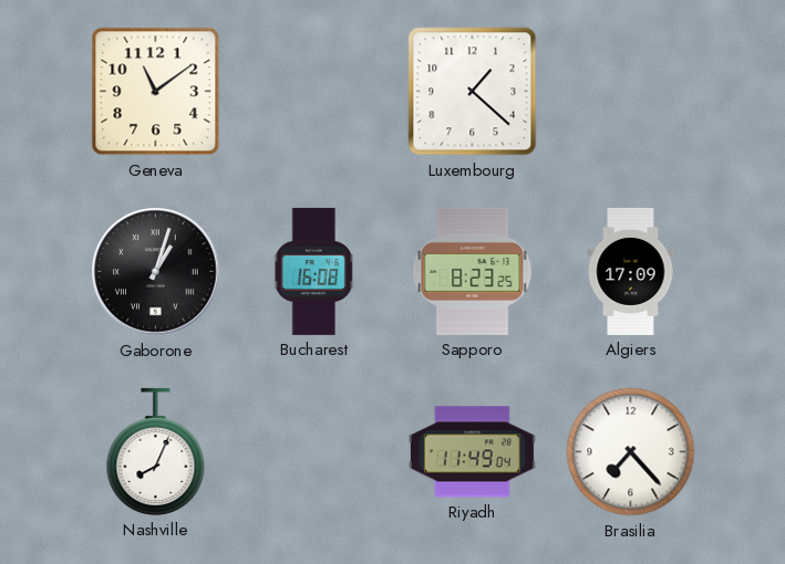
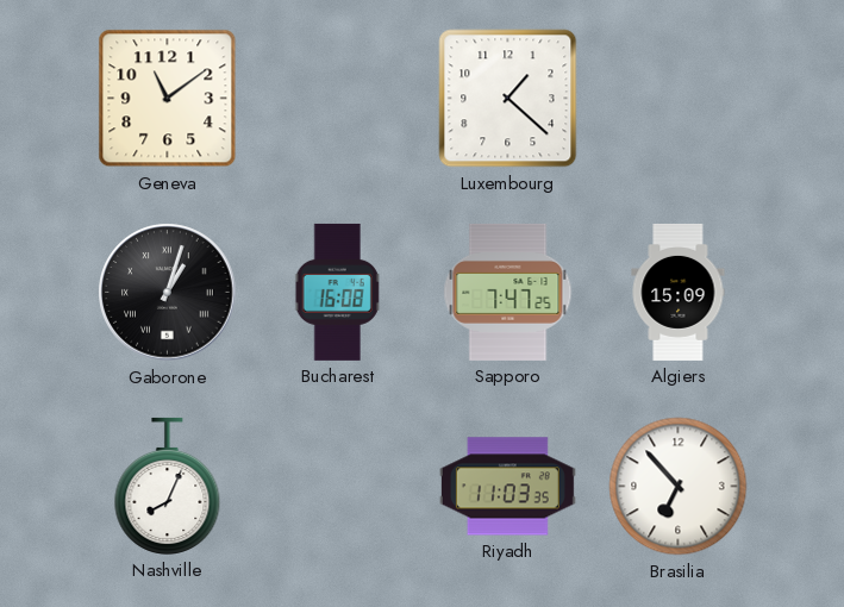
Sapporo: 8:23 -> 7:47 (508, 292)
Algiers: 17:09 -> 15:09 (679, 292)
Riyadh: 11:49 -> 11:03 (507, 487)
Brasilia: 7:23 -> 6:53 (679, 487)
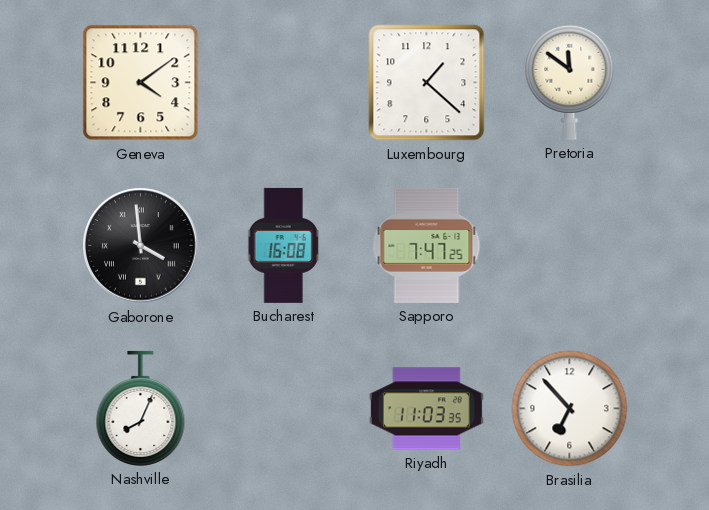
Geneva: 11:09 -> 4:09 (141, 83)
Pretoria: none -> 11:51 (570, 82)
Gaborone: 1:03 -> 3:59 (141, 246)
Algiers: 15:09 -> none (679, 292)
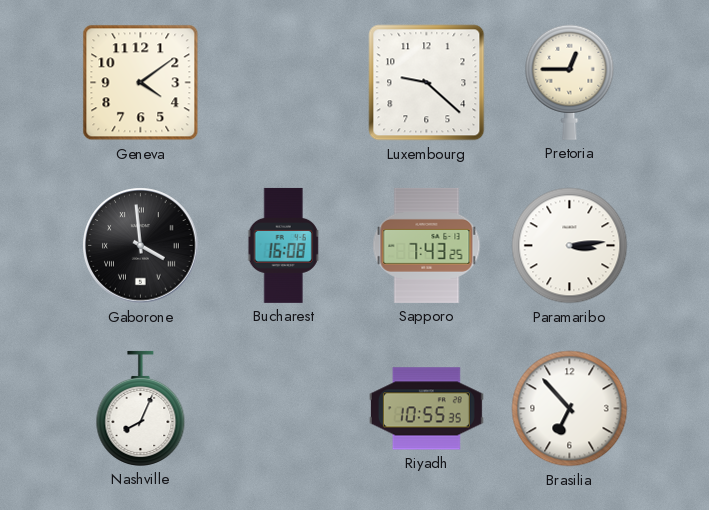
Luxembourg: 1:22 -> 9:22 (427, 83)
Pretoria: 11:51 -> 12:45 (570, 82)
Sapporo: 7:47 -> 7:43 (427, 245)
Paramaribo: none -> 3:14 (570, 246)
Riyadh: 11:03 -> 10:55 (426, 409)
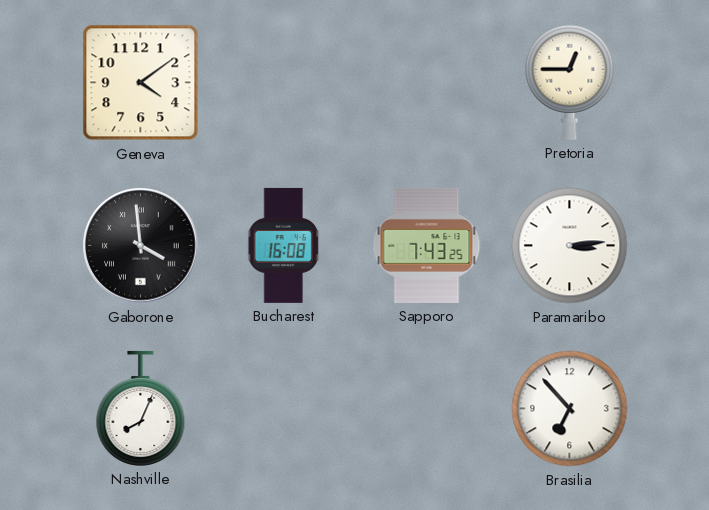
Luxembourg: 9:22 -> none (427, 83)
Riyadh: 10:55 -> none (426, 409)
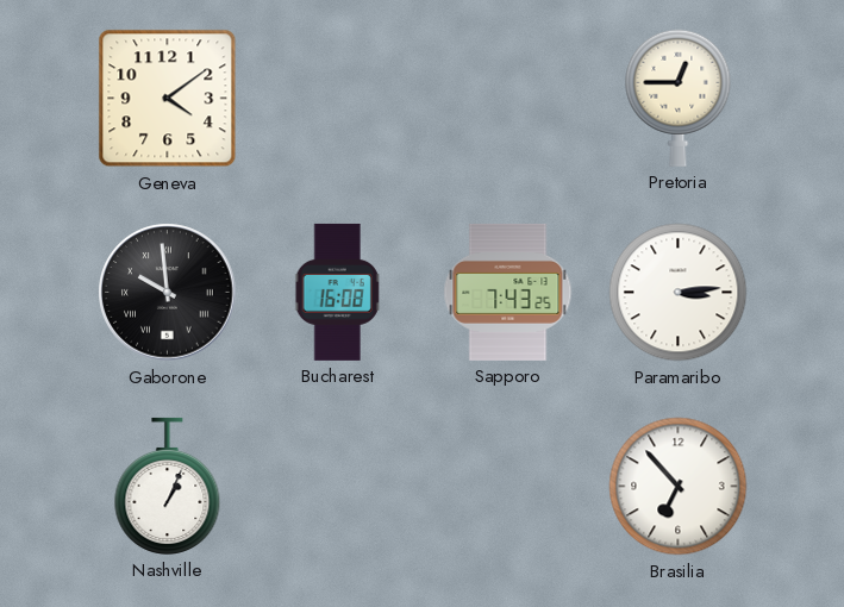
Gaborone: 3:59 -> 9:59 (168, 293)
Nashville: 8:04 -> 1:04 (168, 486)
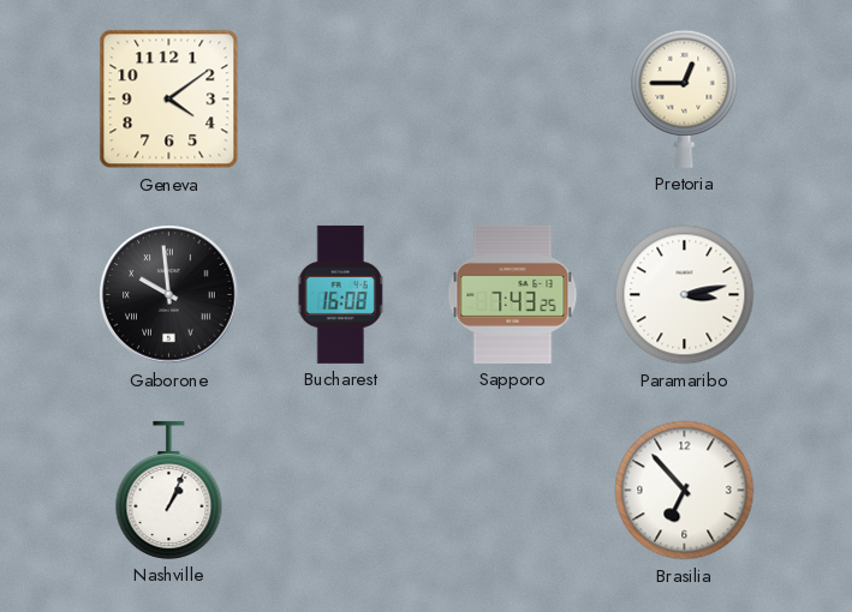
Paramaribo: 3:14 -> 3:13 (685, 295)
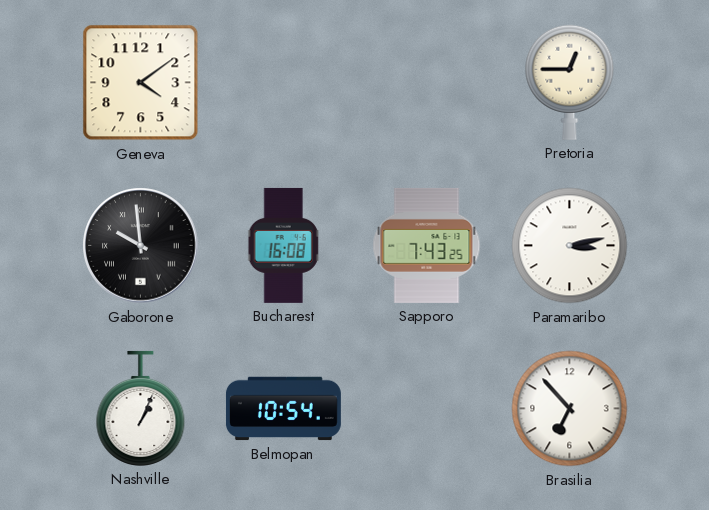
Belmopan: none -> 10:54 (283, 409)
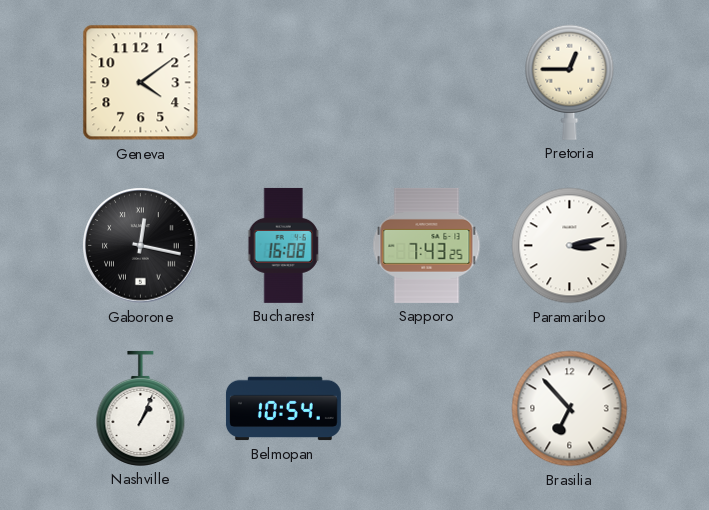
Gaborone: 9:59 -> 12:17 (141, 246)
